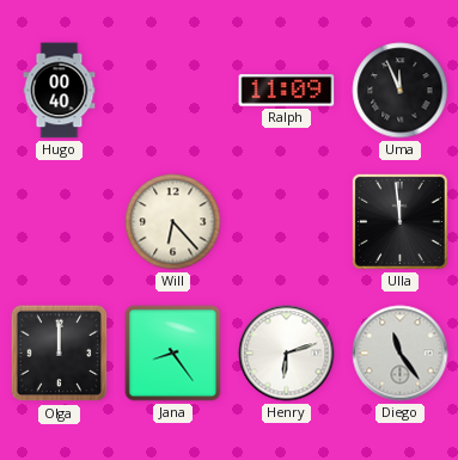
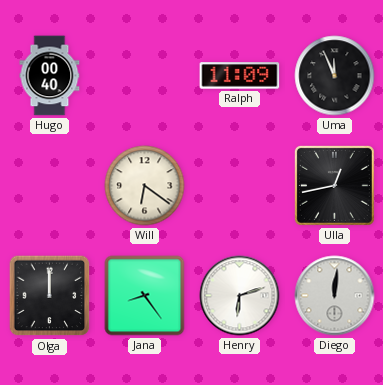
Will: 6:23 -> 6:21 (145, 186)
Ulla: 11:59 -> 12:43 (334, 185)
Diego: 11:24 -> 12:01 (335, 296)
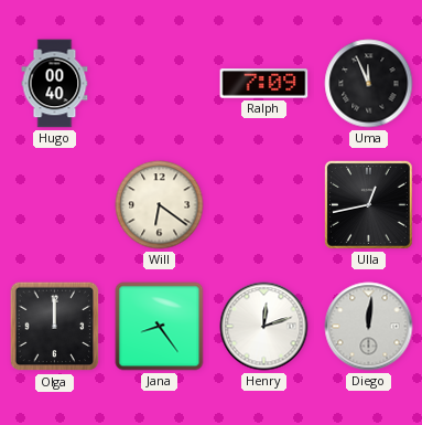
Ralph: 11:09 -> 7:09 (264, 84)
Henry: 6:12 -> 12:12 (264, 327)
